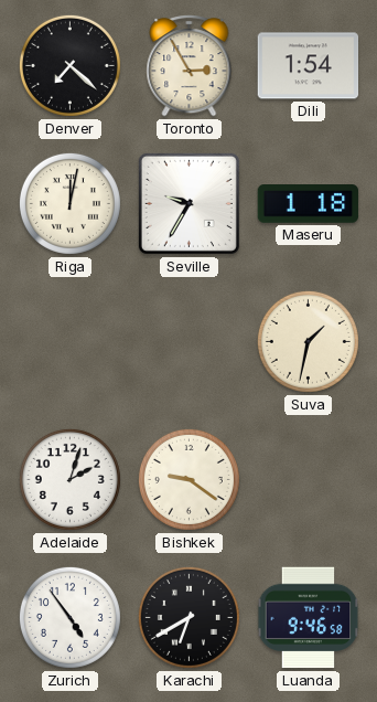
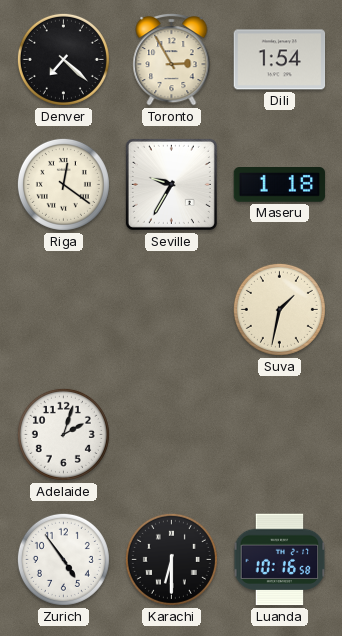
Riga: 12:02 -> 12:21 (63, 184)
Bishkek: 9:21 -> none (188, 479)
Karachi: 6:40 -> 6:30 (171, 559)
Luanda: 9:46 -> 10:16 (280, 560)
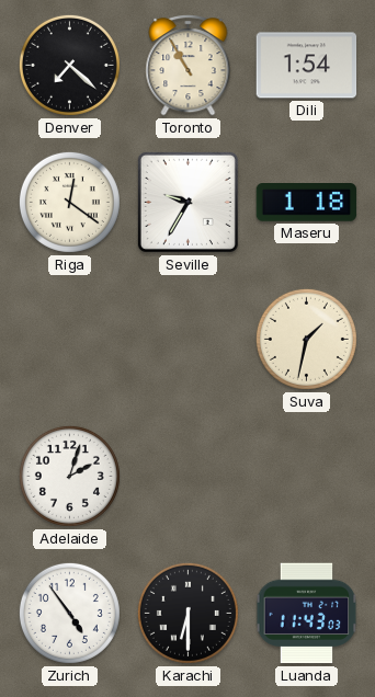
Toronto: 2:55 -> 10:55 (189, 66)
Luanda: 10:16 -> 11:43 (307, 614)
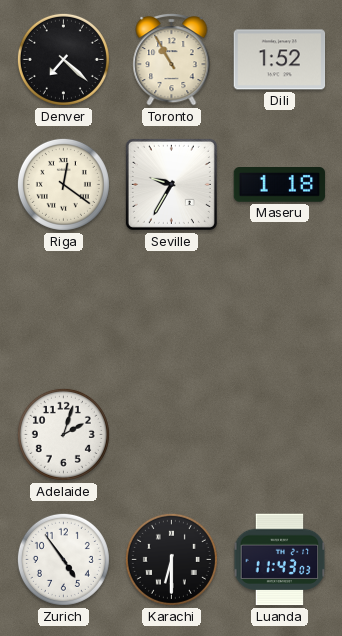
Dili: 1:54 -> 1:52 (280, 60)
Suva: 1:32 -> none (306, 339)
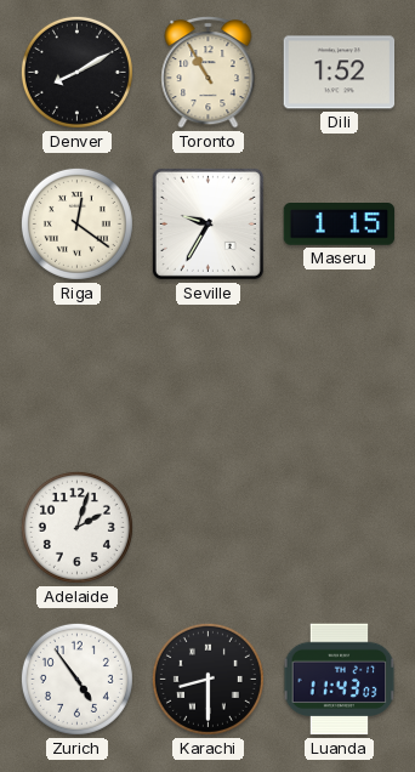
Denver: 7:22 -> 8:10 (76, 72)
Maseru: 1:18 -> 1:15 (340, 225)
Karachi: 6:30 -> 8:30 (207, 679)
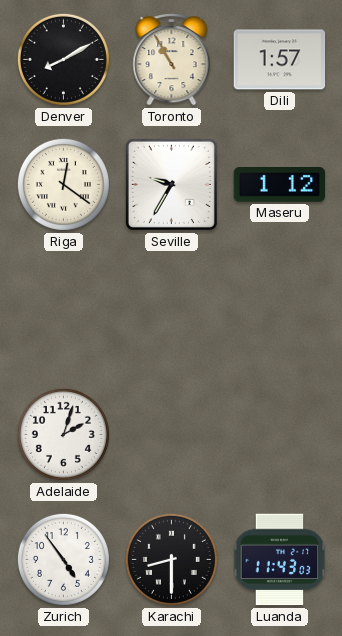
Dili: 1:52 -> 1:57 (280, 60)
Maseru: 1:15 -> 1:12 (280, 185)
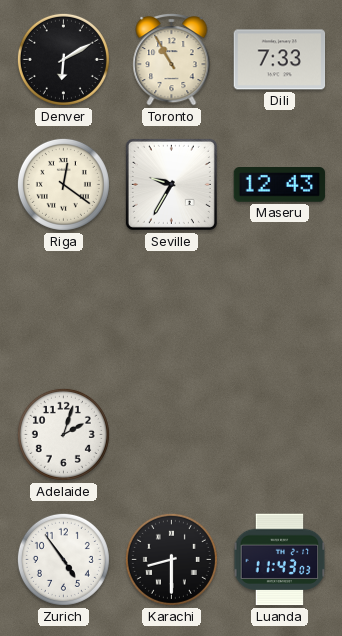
Denver: 8:10 -> 6:10 (63, 59)
Dili: 1:57 -> 7:33 (280, 60)
Maseru: 1:12 -> 12:43 (280, 185)
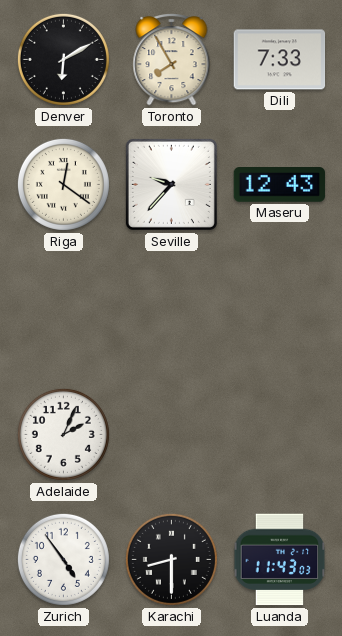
Toronto: 10:55 -> 7:55 (172, 60)
Seville: 9:35 -> 9:37 (171, 184)
Adelaide: 2:03 -> 2:04 (63, 434)
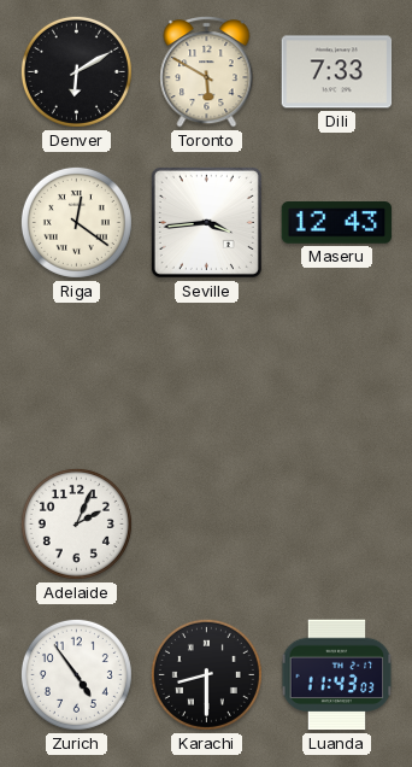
Toronto: 7:55 -> 5:50 (207, 72)
Seville: 9:37 -> 3:44 (206, 222)
